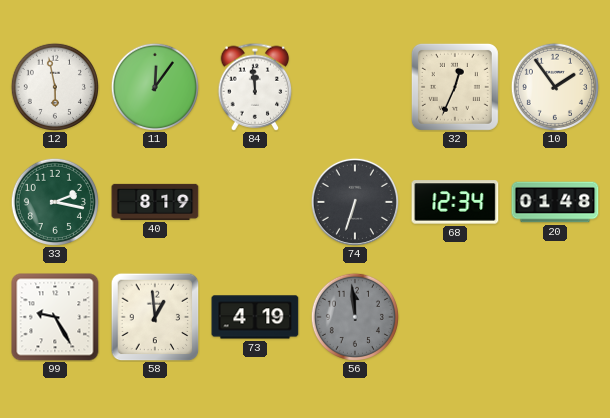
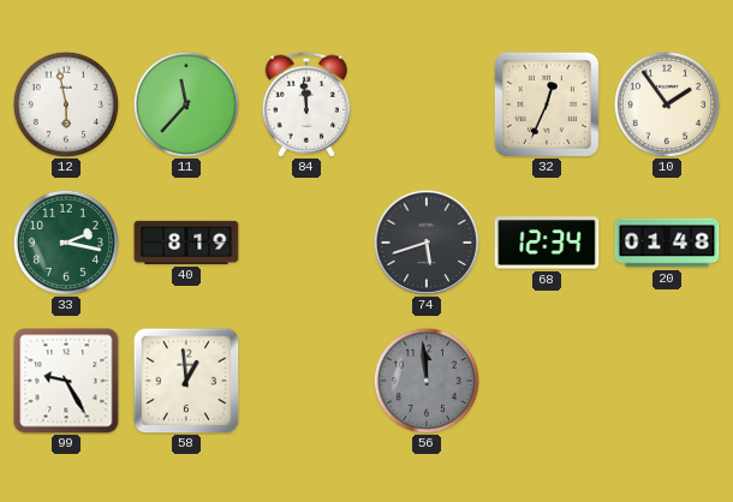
11: 12:06 -> 11:37 (186, 104)
74: 6:33 -> 5:42 (427, 243)
73: 4:19 -> none (255, 317)
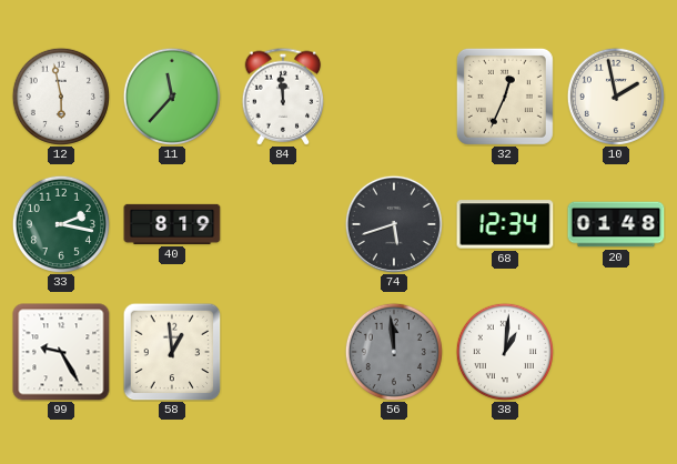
10: 1:54 -> 1:58 (616, 97)
38: none -> 1:01 (505, 352)
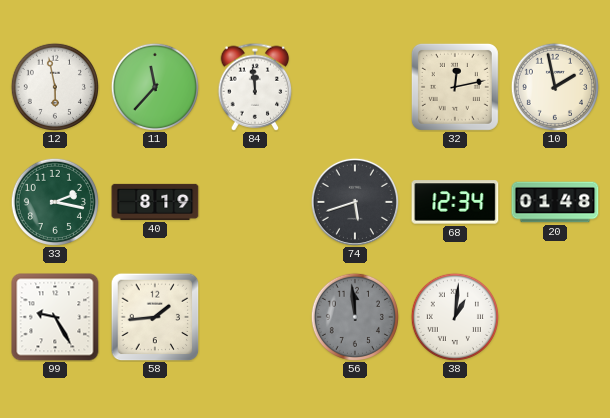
32: 12:34 -> 12:13 (455, 87)
58: 12:59 -> 1:44 (155, 317)
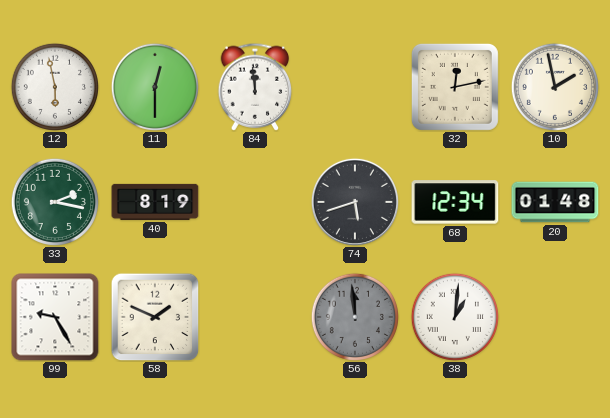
11: 11:37 -> 12:30 (155, 87)
58: 1:44 -> 1:49 (155, 317)
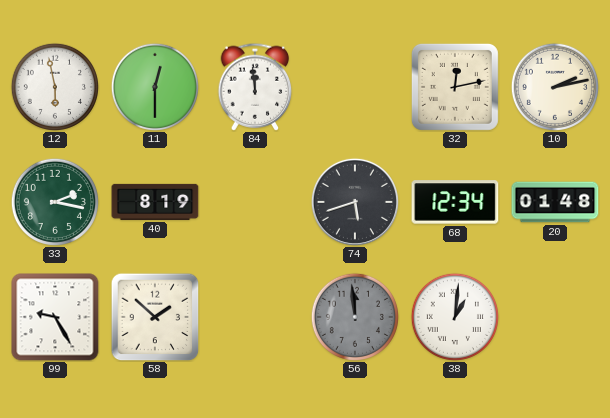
10: 1:58 -> 2:13 (555, 87)
58: 1:49 -> 1:52 (155, 317)
